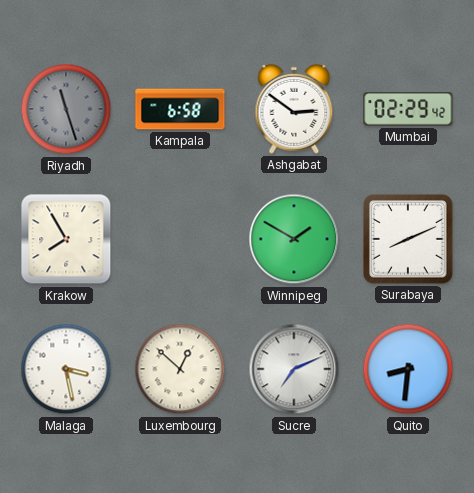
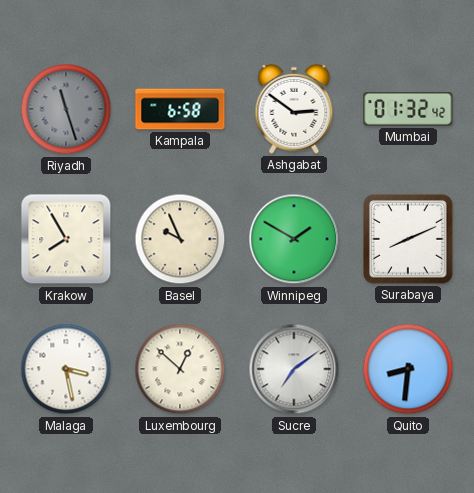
Mumbai: 02:29 -> 01:32 (408, 110)
Basel: none -> 9:56 (180, 239)
Sucre: 7:11 -> 7:09 (294, 369)
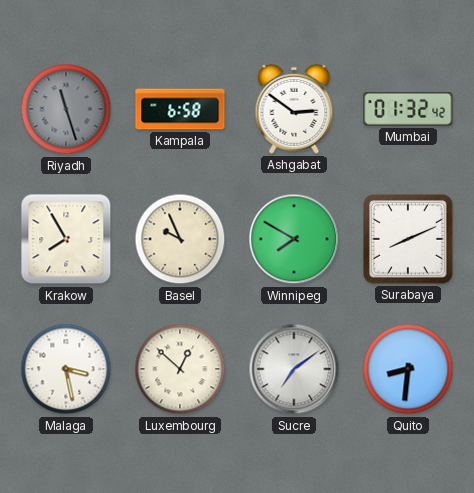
Winnipeg: 1:50 -> 7:50 (294, 239)
